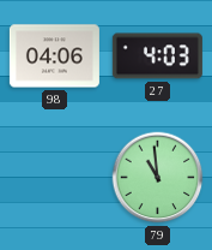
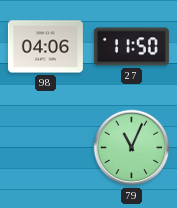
27: 4:03 -> 11:50 (131, 47)
79: 10:59 -> 11:04 (132, 148)
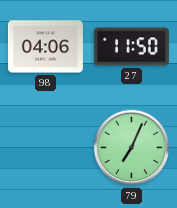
79: 11:04 -> 7:04 (132, 148)
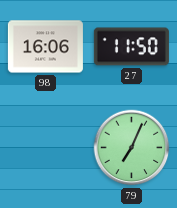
98: 04:06 -> 16:06 (45, 47)
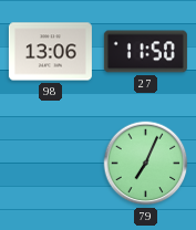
98: 16:06 -> 13:06 (50, 52)
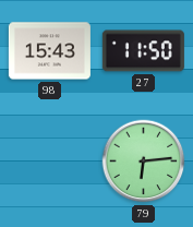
98: 13:06 -> 15:43 (49, 51)
79: 7:04 -> 6:14 (144, 162)
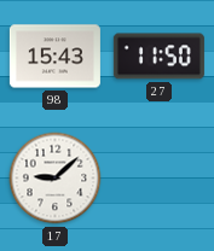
17: none -> 9:08 (56, 179)
79: 6:14 -> none (144, 162)
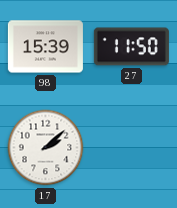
98: 15:43 -> 15:39 (45, 47)
17: 9:08 -> 2:08 (46, 148)
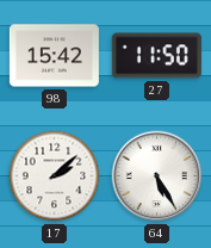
98: 15:39 -> 15:42 (54, 56)
64: none -> 5:25 (157, 176)
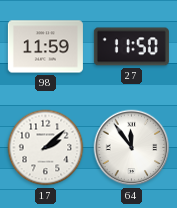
98: 15:42 -> 11:59 (45, 47)
64: 5:25 -> 11:54 (132, 148)
